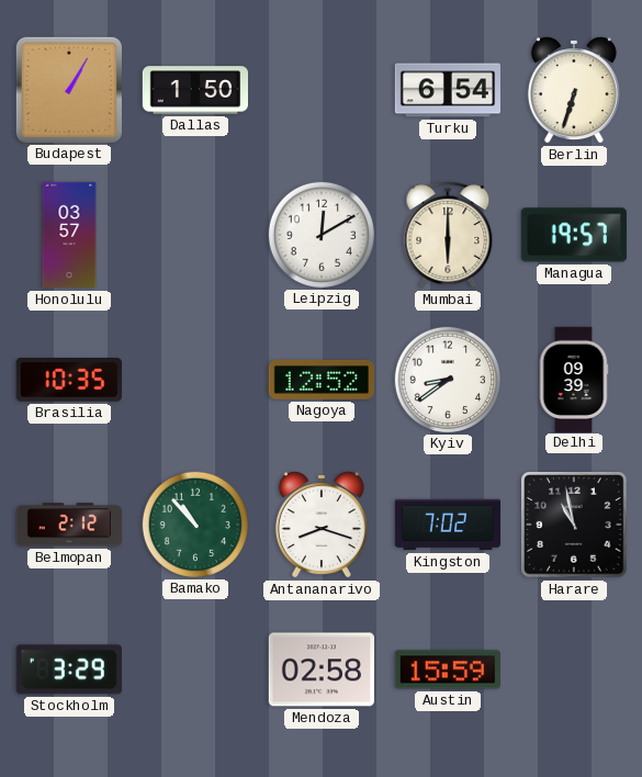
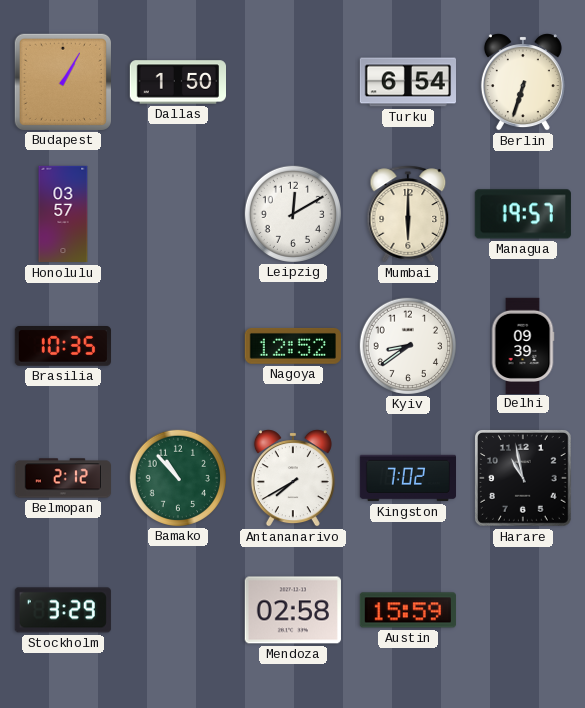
Antananarivo: 8:18 -> 7:40 (293, 478)
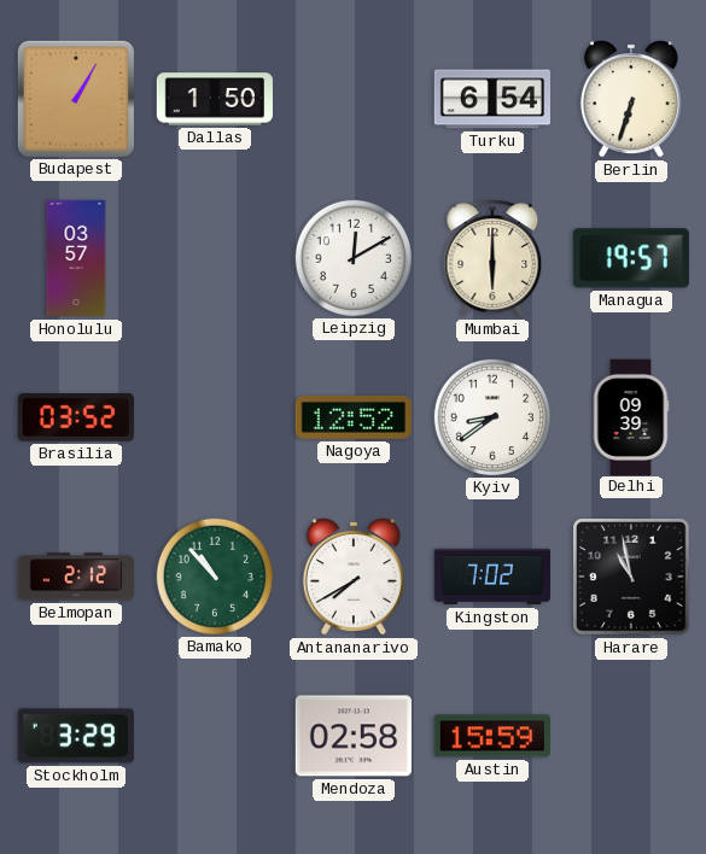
Brasilia: 10:35 -> 03:52 (76, 419)
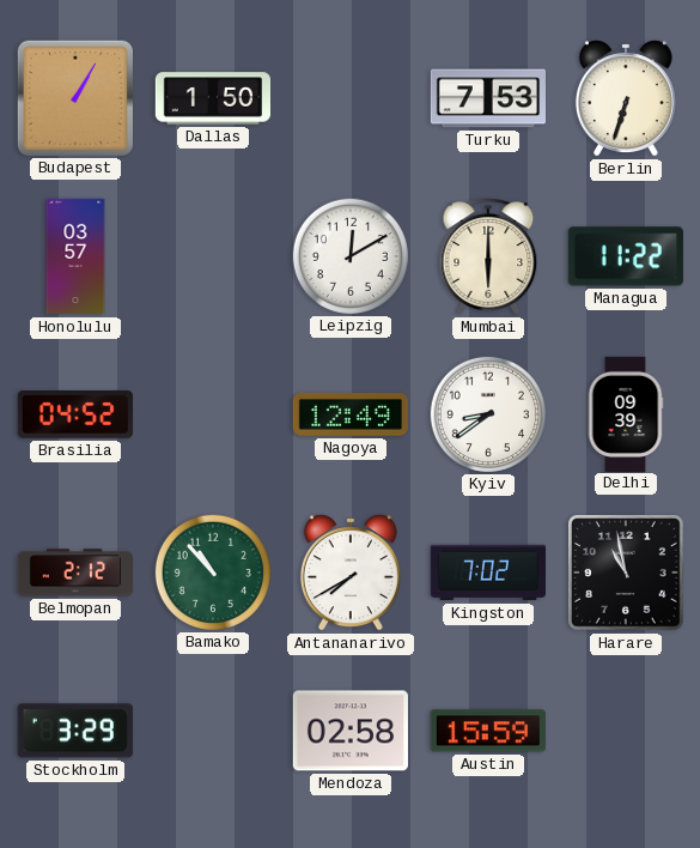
Turku: 6:54 -> 7:53 (487, 98)
Managua: 19:57 -> 11:22 (626, 256)
Brasilia: 03:52 -> 04:52 (75, 416)
Nagoya: 12:52 -> 12:49 (351, 414)
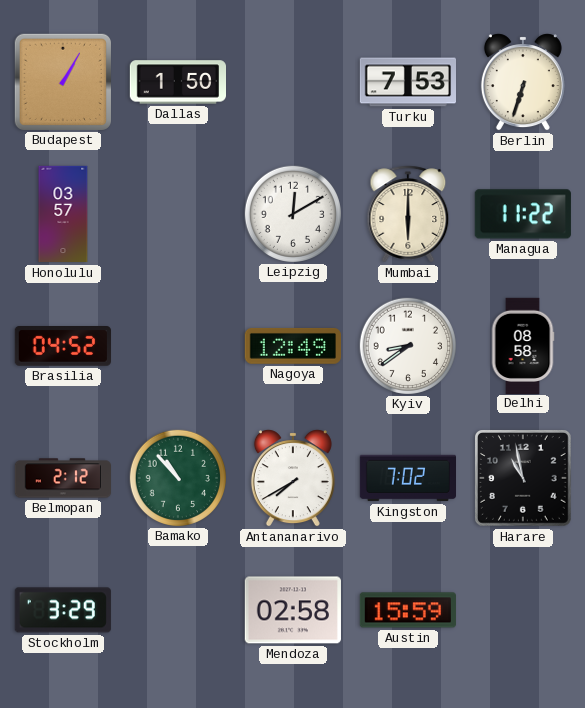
Delhi: 09:39 -> 08:58 (523, 345)
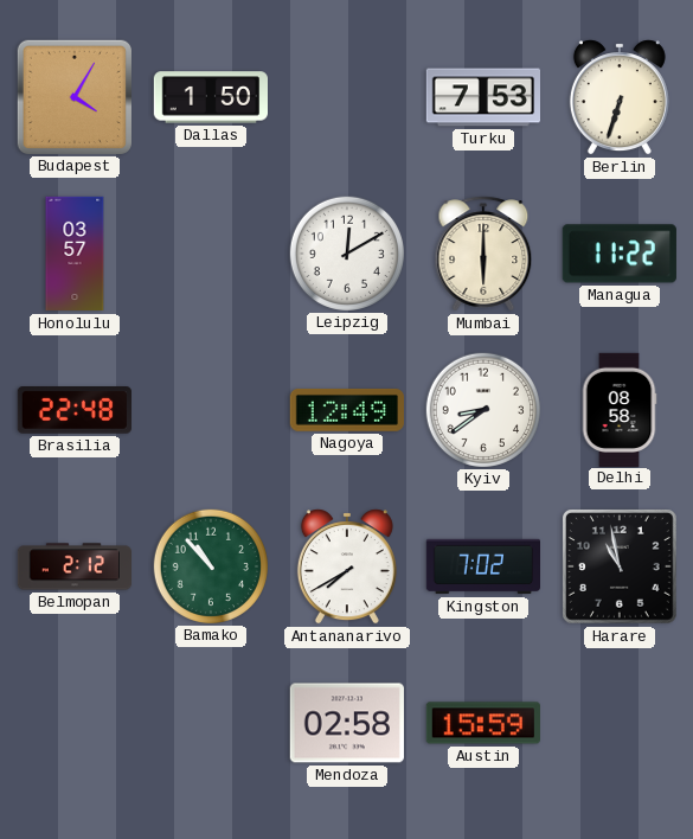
Budapest: 1:05 -> 4:05 (75, 97)
Brasilia: 04:52 -> 22:48 (75, 411)
Stockholm: 3:29 -> none (63, 610)
